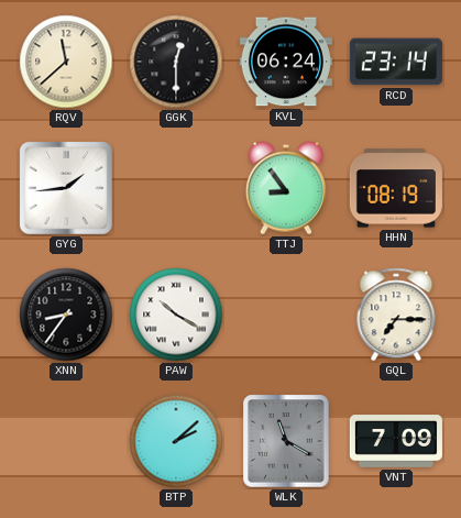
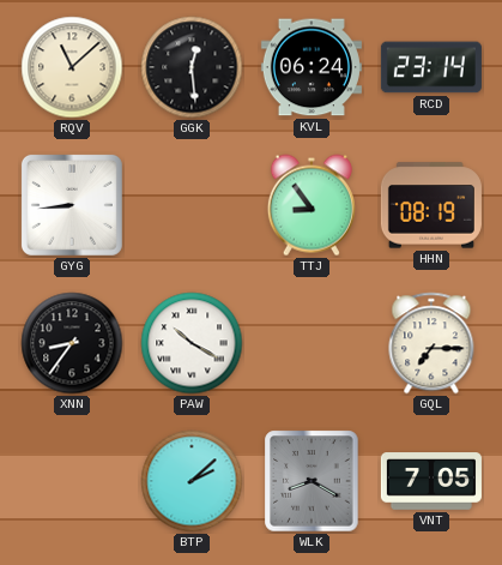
RQV: 11:38 -> 11:08 (72, 67)
GGK: 12:30 -> 12:29 (192, 67)
GYG: 1:44 -> 8:44 (72, 205)
WLK: 11:20 -> 8:20 (312, 481)
VNT: 7:09 -> 7:05 (431, 481)
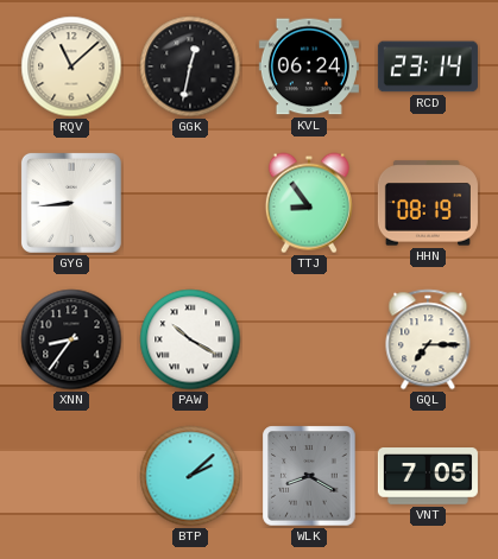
GGK: 12:29 -> 12:32 (190, 66)
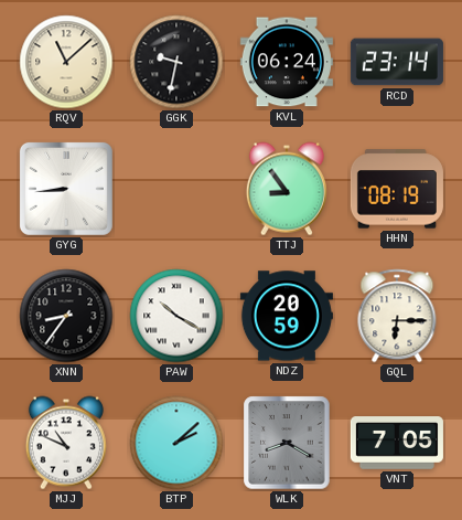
GGK: 12:32 -> 9:32 (176, 62)
NDZ: none -> 20:59 (287, 316)
GQL: 7:15 -> 6:15 (397, 316)
MJJ: none -> 10:49 (66, 443)
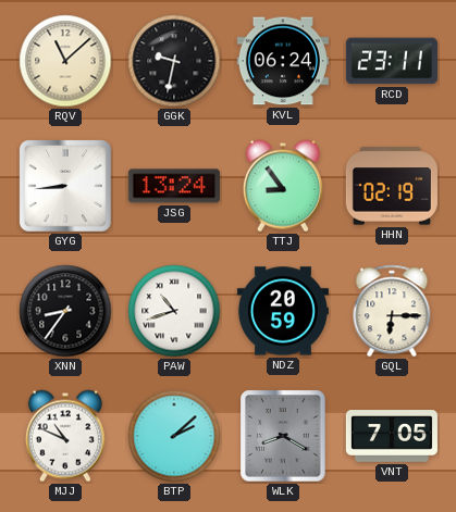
RCD: 23:14 -> 23:11 (392, 61)
JSG: none -> 13:24 (174, 186)
HHN: 08:19 -> 02:19 (392, 186)
PAW: 10:20 -> 10:42 (174, 311)
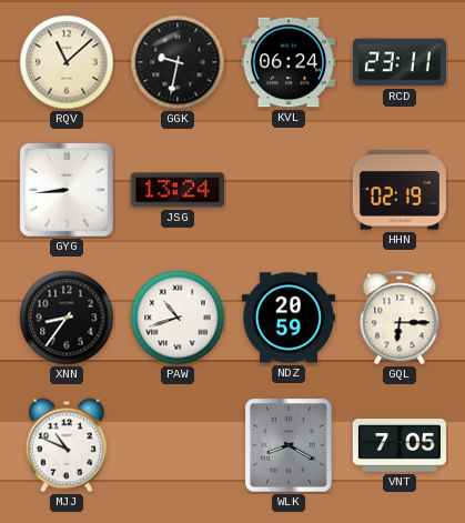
TTJ: 8:54 -> none (283, 186)
BTP: 2:08 -> none (174, 436)
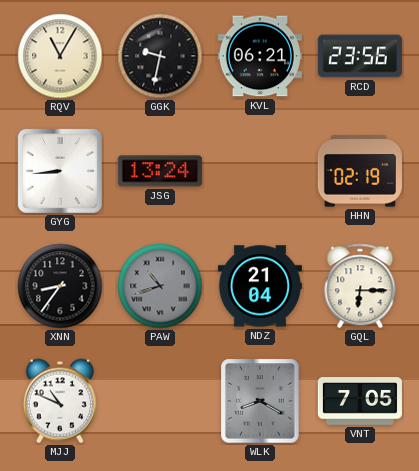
RQV: 11:08 -> 11:05 (60, 56)
KVL: 06:24 -> 06:21 (260, 56)
RCD: 23:11 -> 23:56 (360, 56)
PAW dial: white -> grey (160, 286)
NDZ: 20:59 -> 21:04 (260, 286)
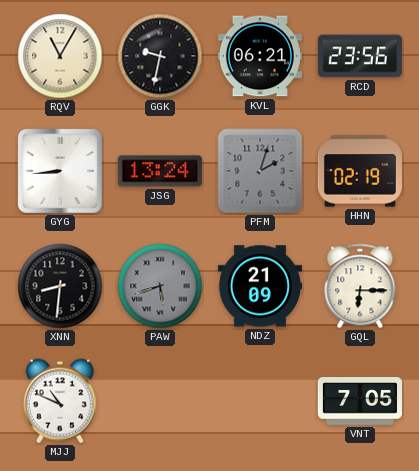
PFM: none -> 2:03 (260, 171)
XNN: 8:36 -> 8:31 (60, 286)
PAW: 10:42 -> 5:42 (160, 286)
NDZ: 21:04 -> 21:09 (260, 286)
WLK: 8:20 -> none (260, 401)
